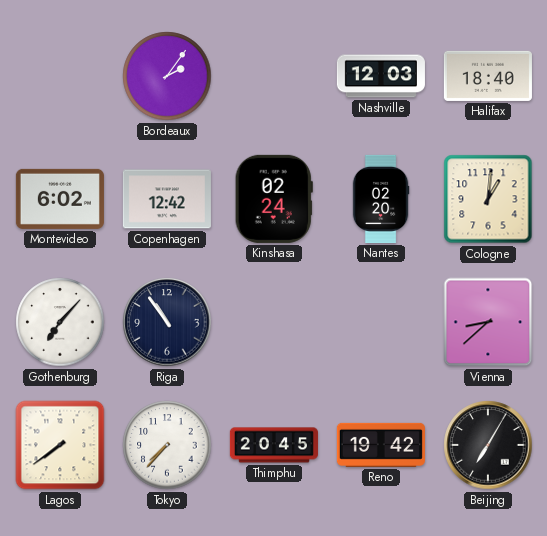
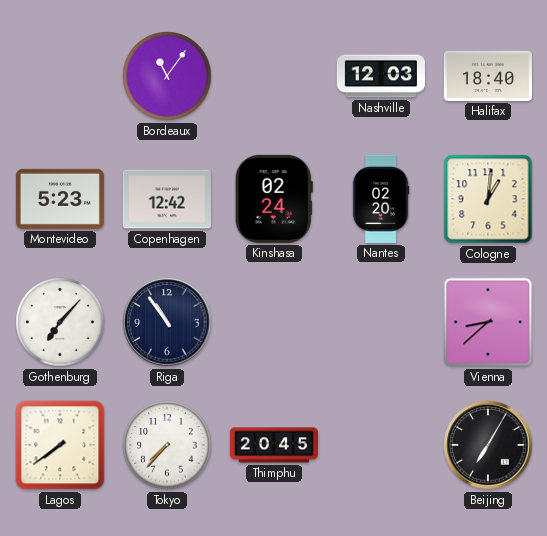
Bordeaux: 2:06 -> 11:06 (167, 76)
Montevideo: 6:02 -> 5:23 (60, 199)
Reno: 19:42 -> none (381, 445)
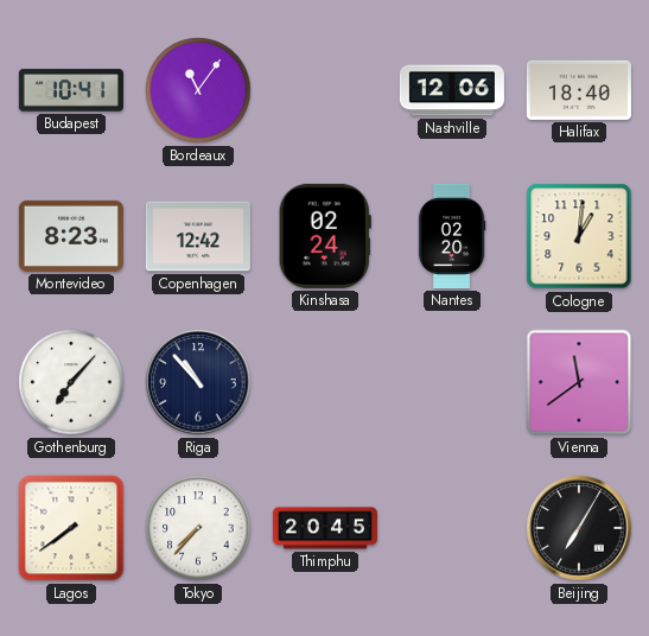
Budapest: none -> 10:41 (71, 90)
Nashville: 12:03 -> 12:06 (452, 90)
Montevideo: 5:23 -> 8:23 (71, 236)
Riga: 10:54 -> 10:53 (198, 382)
Vienna: 8:38 -> 11:39 (579, 382)
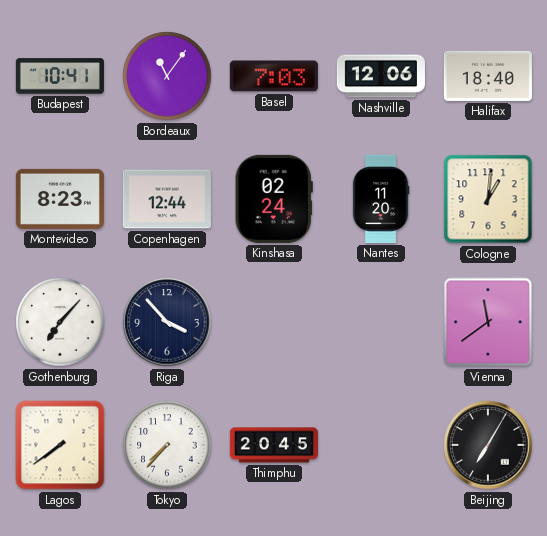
Basel: none -> 7:03 (274, 76)
Copenhagen: 12:42 -> 12:44 (167, 199)
Nantes: 02:20 -> 11:20 (381, 199)
Riga: 10:53 -> 3:53 (167, 322)
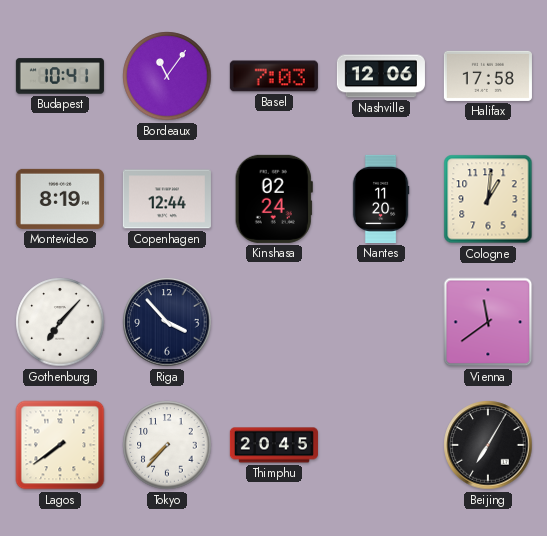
Halifax: 18:40 -> 17:58 (488, 76)
Montevideo: 8:23 -> 8:19 (60, 199)
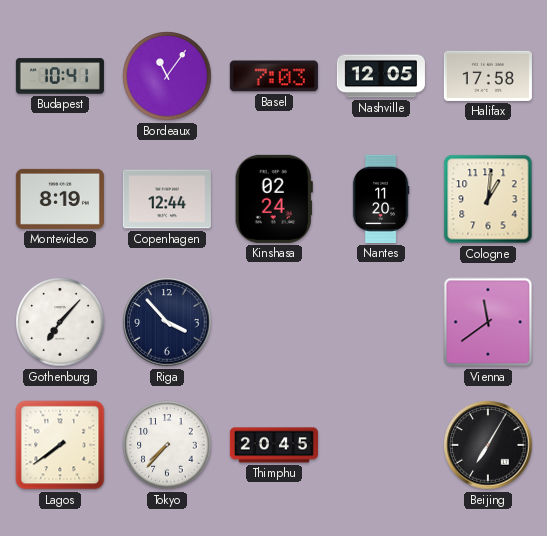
Nashville: 12:06 -> 12:05 (381, 76)
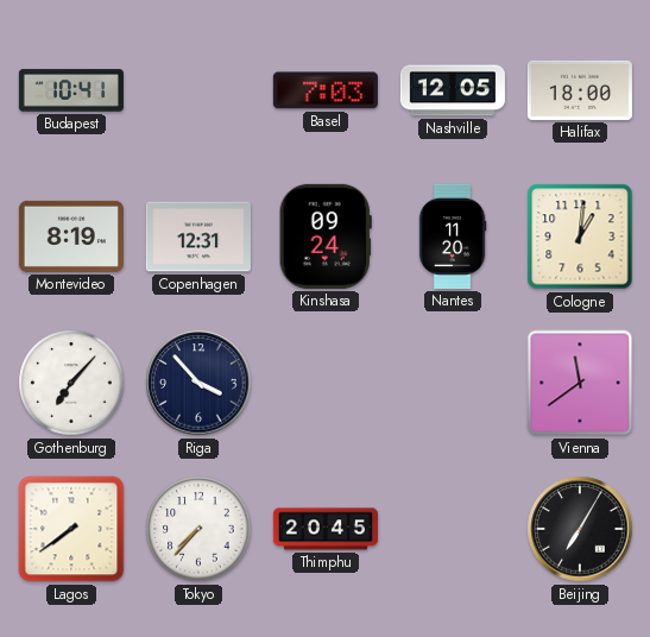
Bordeaux: 11:06 -> none (167, 76)
Halifax: 17:58 -> 18:00 (580, 90)
Copenhagen: 12:44 -> 12:31 (198, 236)
Kinshasa: 02:24 -> 09:24 (326, 236)
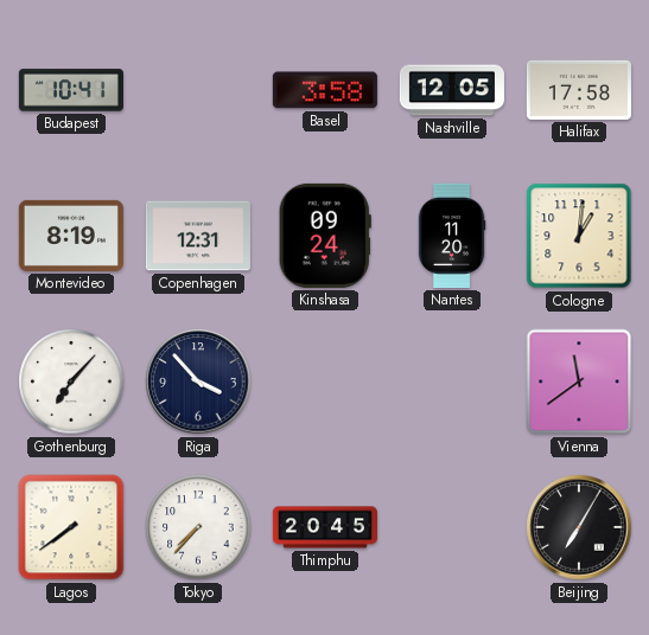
Basel: 7:03 -> 3:58 (325, 90)
Halifax: 18:00 -> 17:58 (579, 90)
